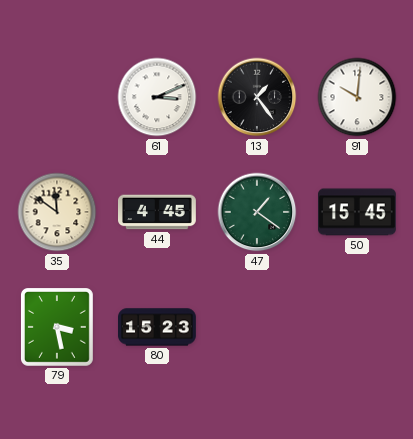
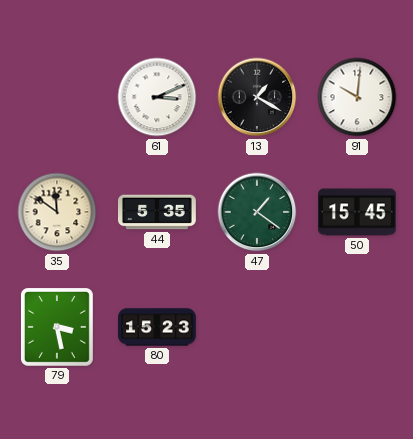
13: 1:24 -> 1:20 (257, 97)
44: 4:45 -> 5:35 (157, 212)
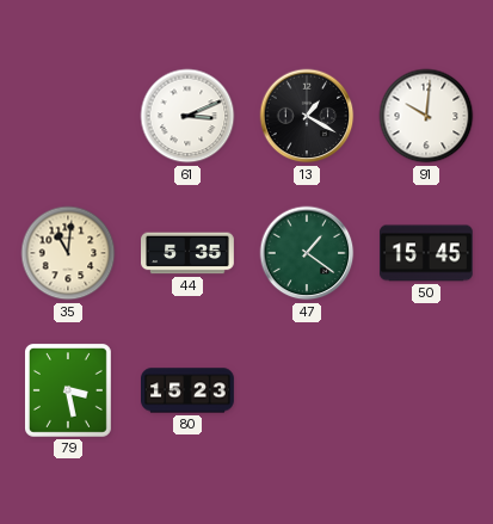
35: 11:51 -> 11:01 (68, 253)
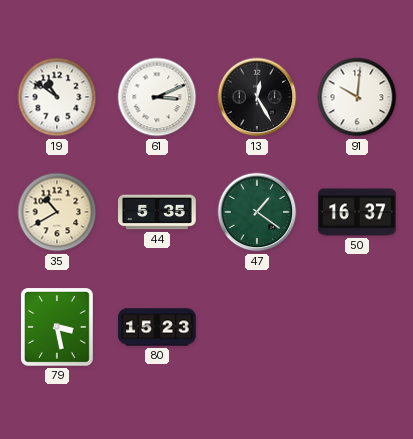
19: none -> 10:51 (57, 97)
13: 1:20 -> 12:25 (257, 97)
35: 11:01 -> 10:40 (57, 212)
50: 15:45 -> 16:37 (358, 212)
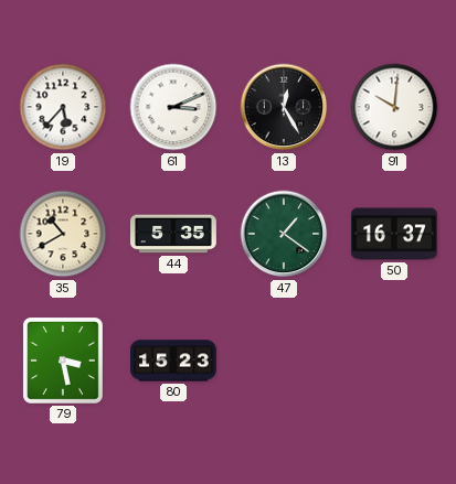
19: 10:51 -> 5:37 (63, 107)
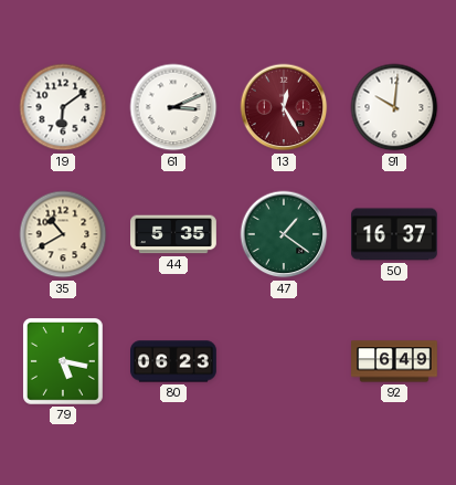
19: 5:37 -> 6:09 (63, 107)
13 dial: black -> burgundy (284, 107)
79: 3:28 -> 5:17 (64, 362)
80: 15:23 -> 06:23 (174, 361)
92: none -> 6:49 (395, 361)
